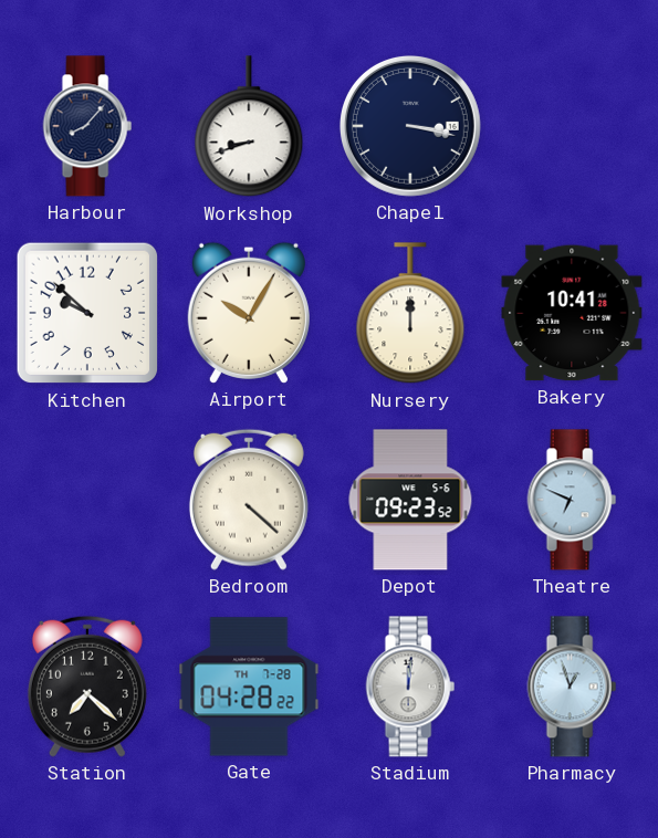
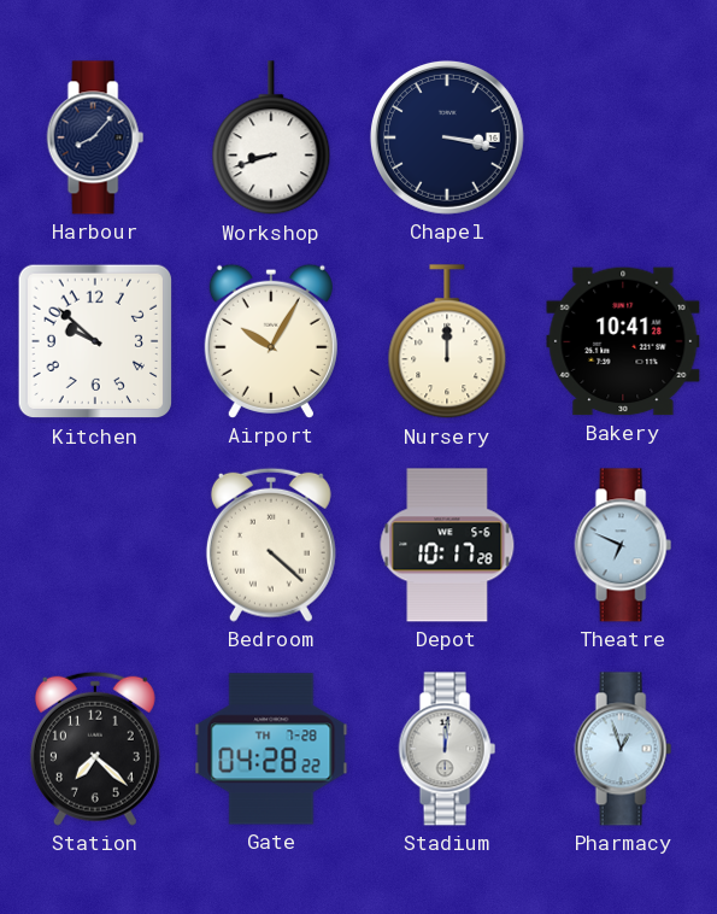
Depot: 09:23 -> 10:17 (447, 545)
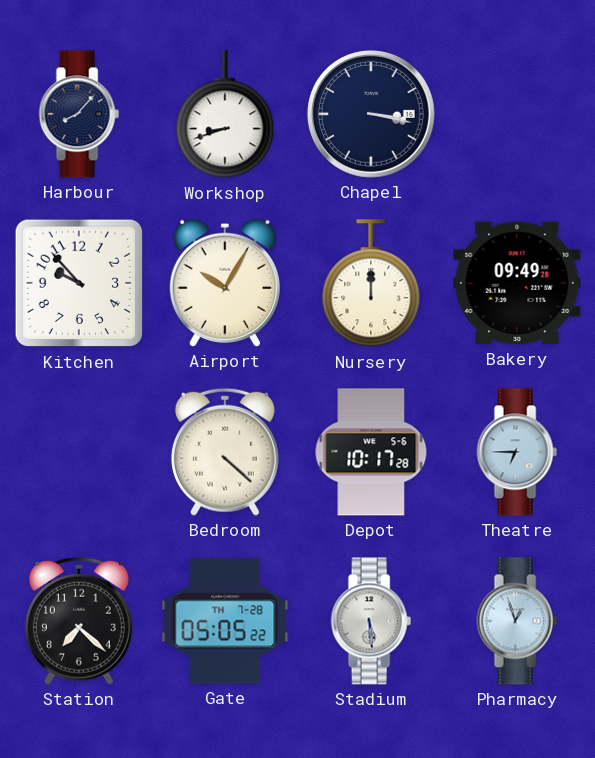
Kitchen: 9:52 -> 9:53 (79, 283)
Bakery: 10:41 -> 09:49 (517, 283)
Theatre: 6:49 -> 6:45 (517, 452)
Gate: 04:28 -> 05:05 (225, 621)
Stadium: 12:01 -> 5:29 (371, 621)
